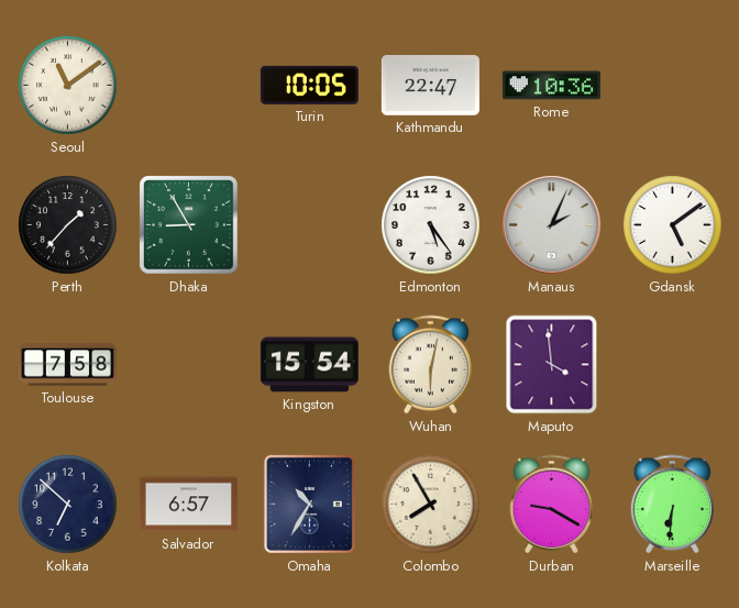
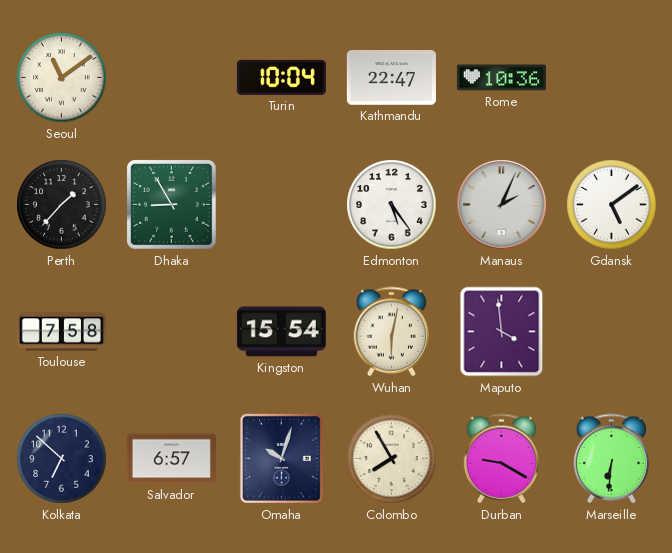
Turin: 10:05 -> 10:04 (281, 77)
Omaha: 10:35 -> 10:03 (281, 458)
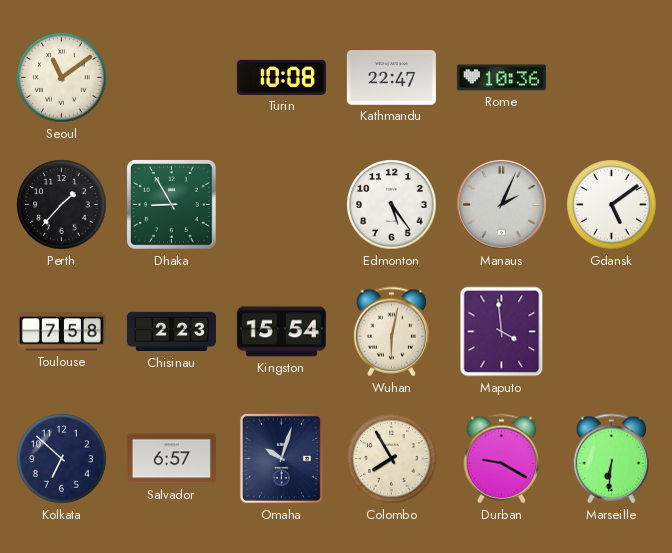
Turin: 10:04 -> 10:08 (281, 77)
Chisinau: none -> 2:23 (171, 332)
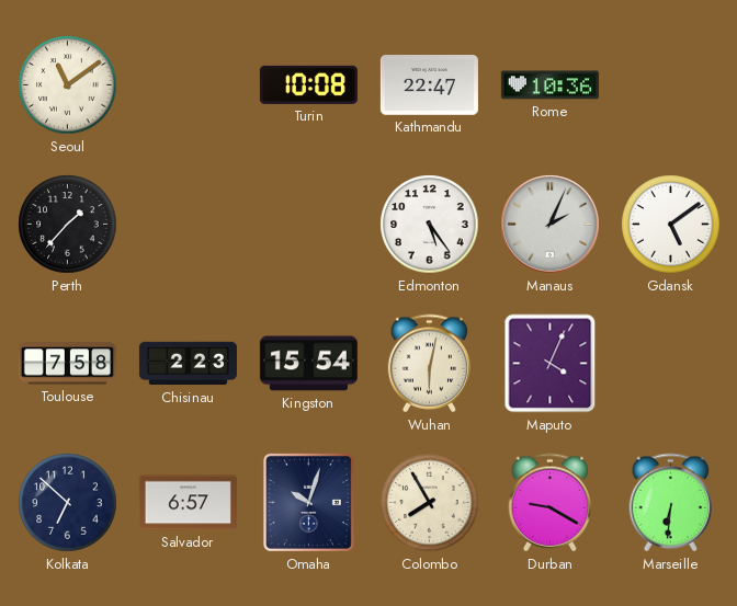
Dhaka: 8:55 -> none (172, 205)
Maputo: 3:59 -> 4:04 (551, 364)
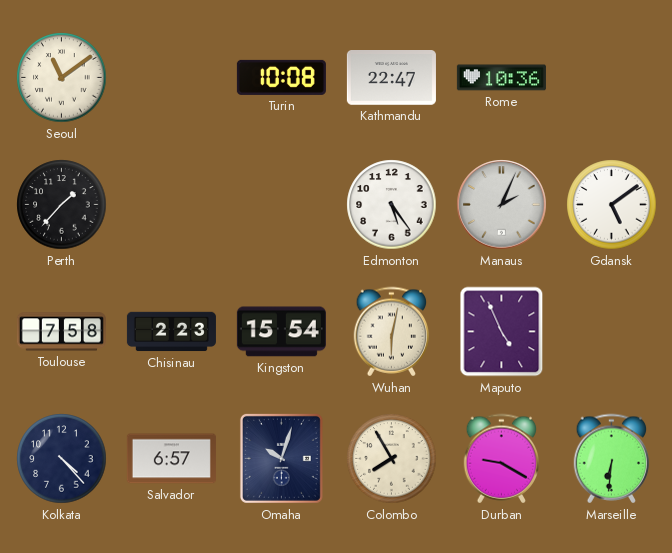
Maputo: 4:04 -> 4:56 (502, 332)
Kolkata: 6:52 -> 4:23 (62, 459)
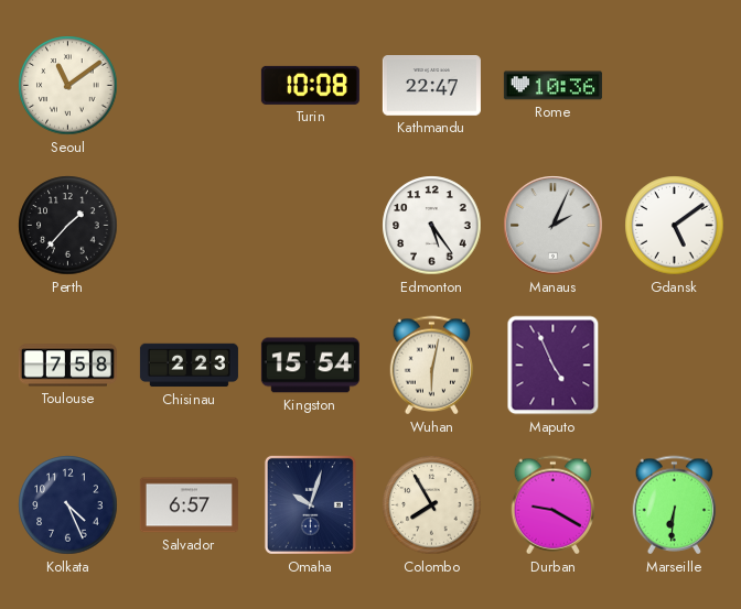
Kolkata: 4:23 -> 4:26 (68, 505)
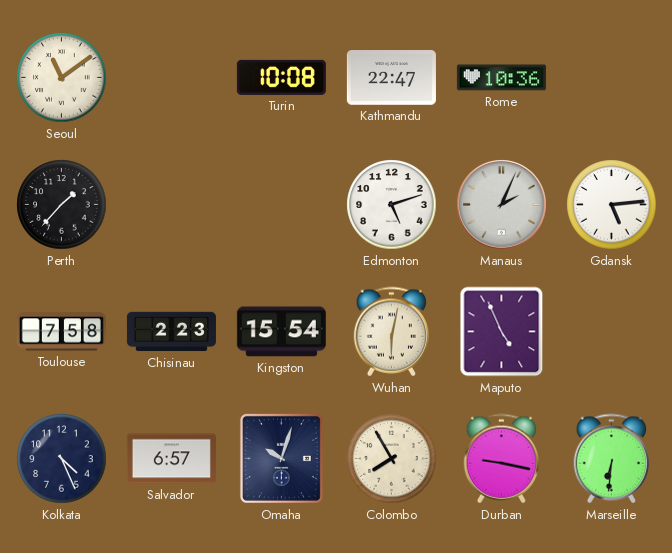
Edmonton: 5:24 -> 5:12 (392, 205)
Gdansk: 5:09 -> 5:14 (612, 205)
Durban: 9:20 -> 9:17 (502, 459)
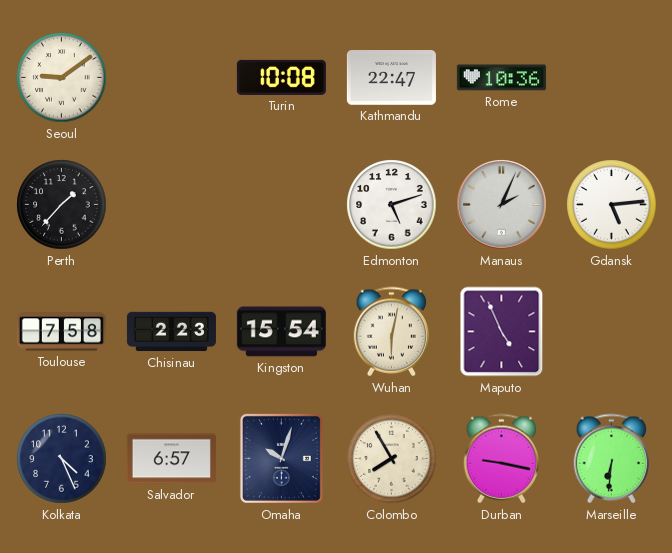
Seoul: 11:09 -> 9:09 (62, 78)
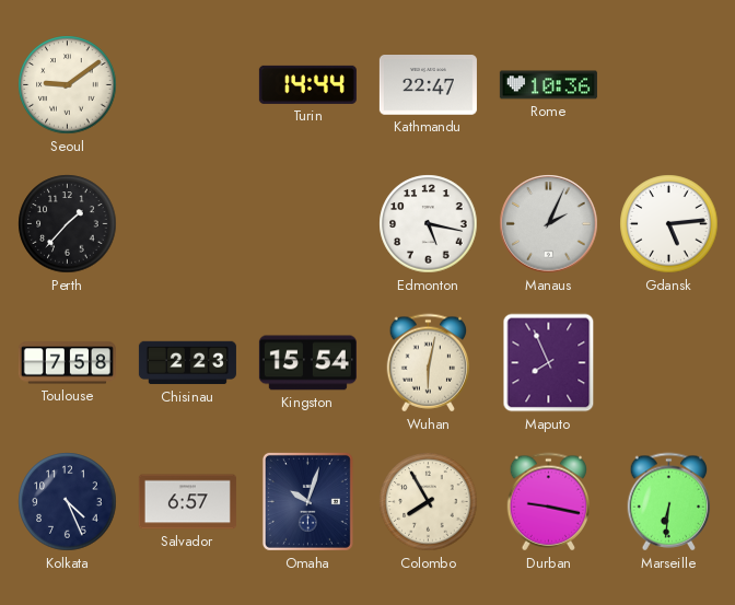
Turin: 10:08 -> 14:44 (307, 84)
Edmonton: 5:12 -> 5:17 (429, 224)
Maputo: 4:56 -> 7:56 (549, 363)
